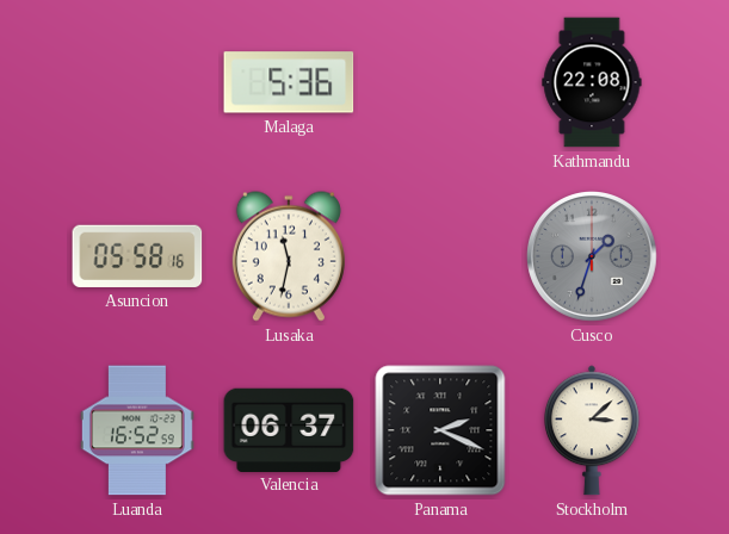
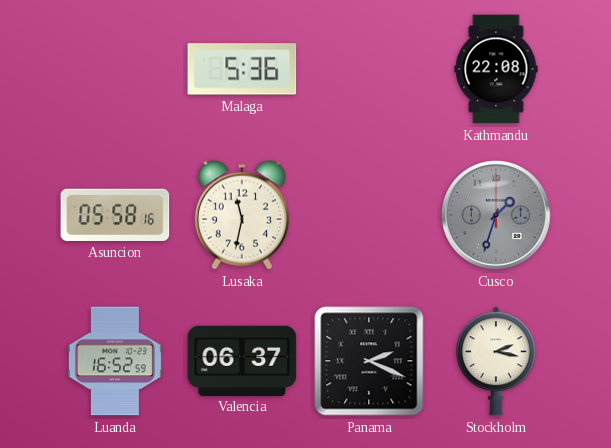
Stockholm: 3:08 -> 2:17 (496, 361)
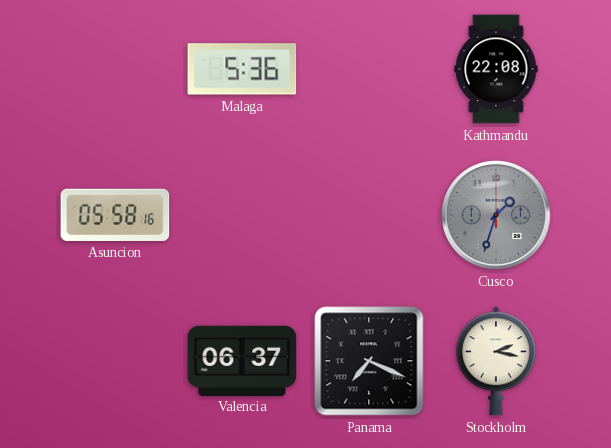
Lusaka: 11:32 -> none (242, 215)
Luanda: 16:52 -> none (115, 361)
Panama: 2:19 -> 7:19 (369, 361)
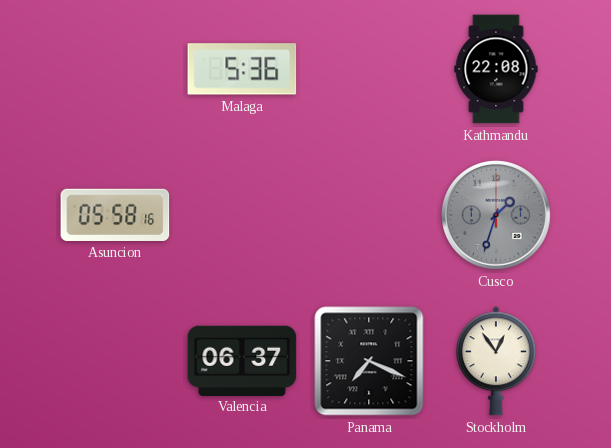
Stockholm: 2:17 -> 12:54 (496, 361)
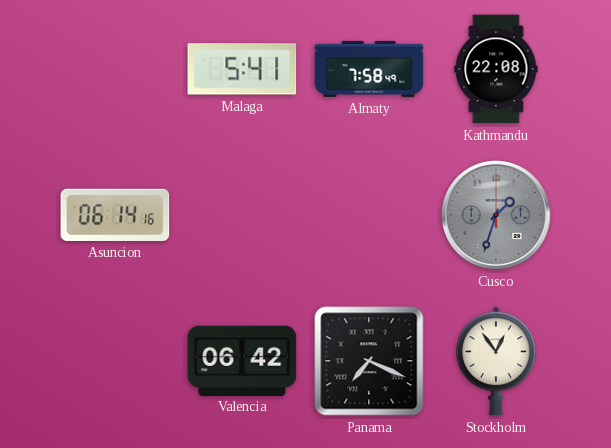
Malaga: 5:36 -> 5:41 (242, 69)
Almaty: none -> 7:58 (369, 69)
Asuncion: 05:58 -> 06:14 (115, 215)
Valencia: 06:37 -> 06:42 (242, 360)
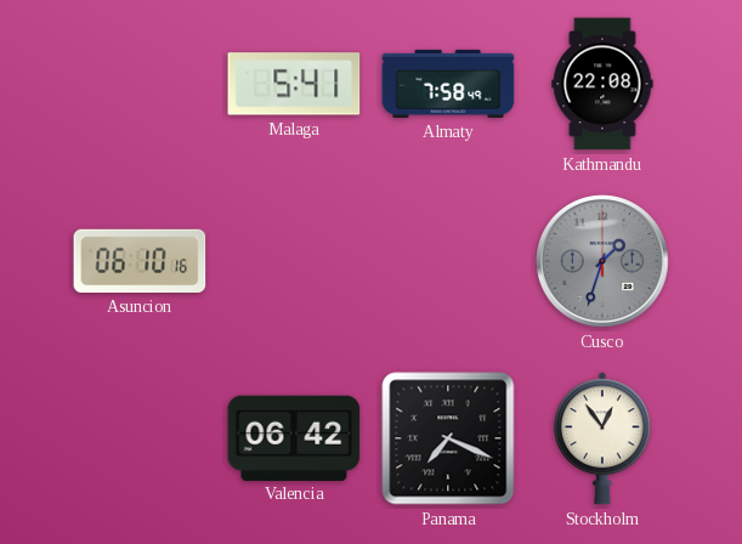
Asuncion: 06:14 -> 06:10 (140, 261)
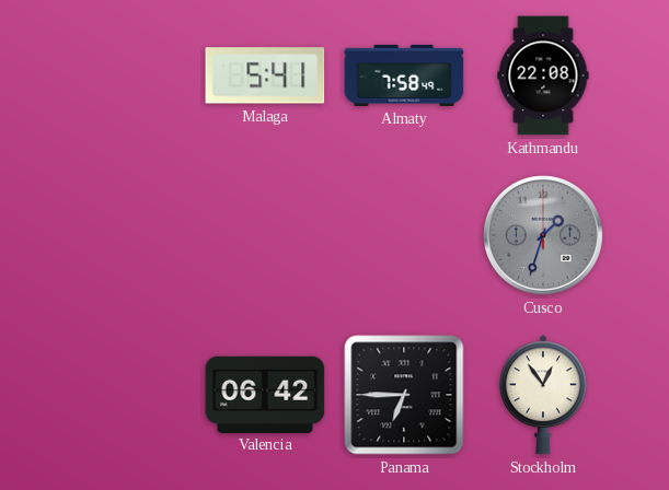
Asuncion: 06:10 -> none (140, 261)
Panama: 7:19 -> 6:45 (404, 395)
